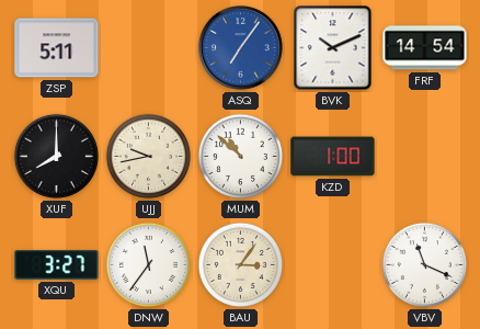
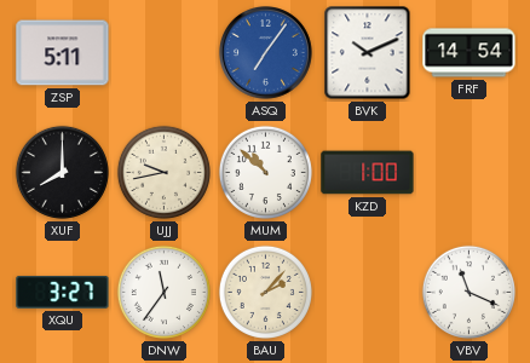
BAU: 3:06 -> 2:07 (265, 292)
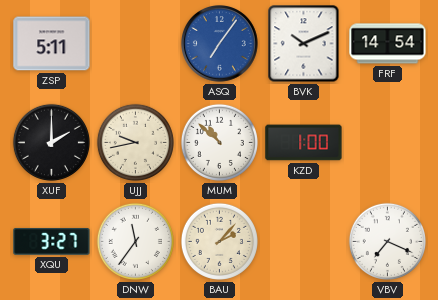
XUF: 8:00 -> 2:00 (51, 142)
VBV: 11:19 -> 7:19 (387, 241)
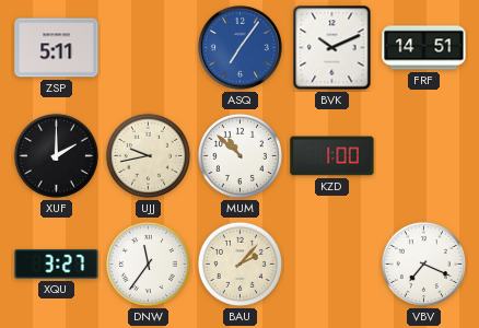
FRF: 14:54 -> 14:51 (424, 48)
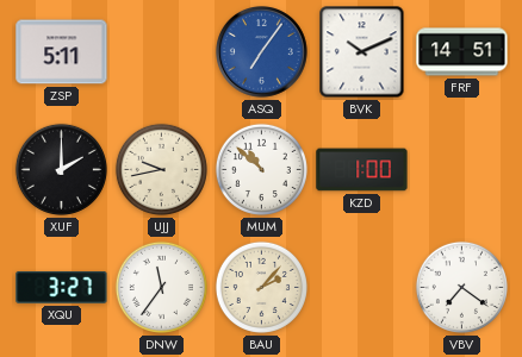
VBV: 7:19 -> 7:21 (461, 287)
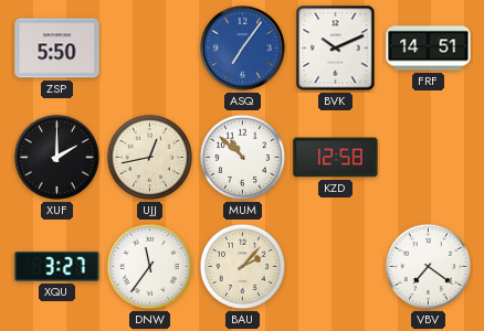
ZSP: 5:11 -> 5:50 (57, 49)
UJJ: 9:43 -> 12:43 (149, 157)
KZD: 1:00 -> 12:58 (336, 158)
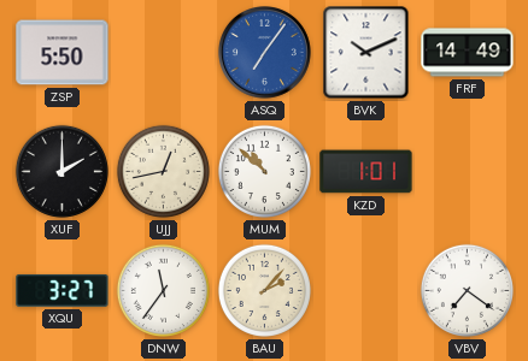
FRF: 14:51 -> 14:49 (468, 53)
KZD: 12:58 -> 1:01 (366, 172)
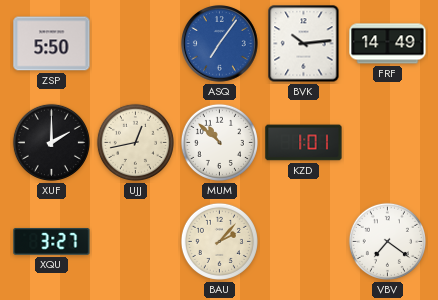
BVK: 10:11 -> 10:14 (304, 44)
DNW: 11:36 -> none (163, 290)
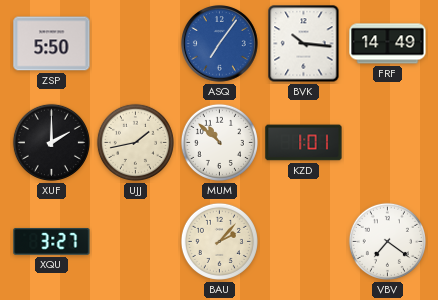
BVK: 10:14 -> 10:16 (304, 44)
UJJ: 12:43 -> 1:43 (135, 142)
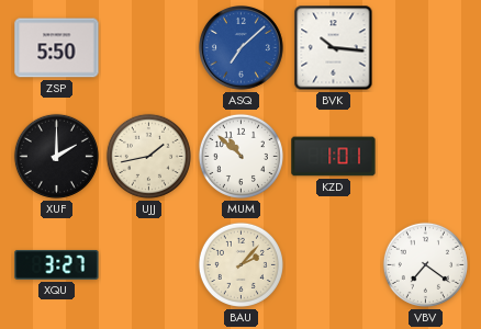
ASQ: 7:06 -> 7:08 (242, 48)
FRF: 14:49 -> none (388, 44)
